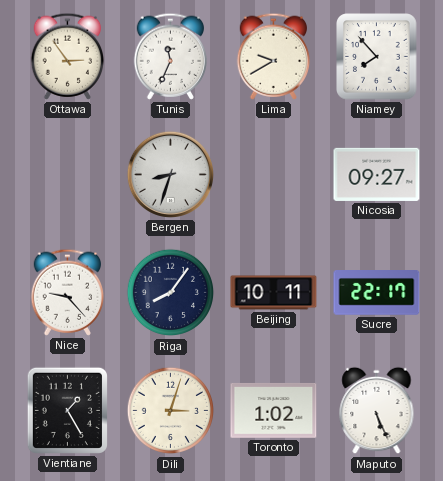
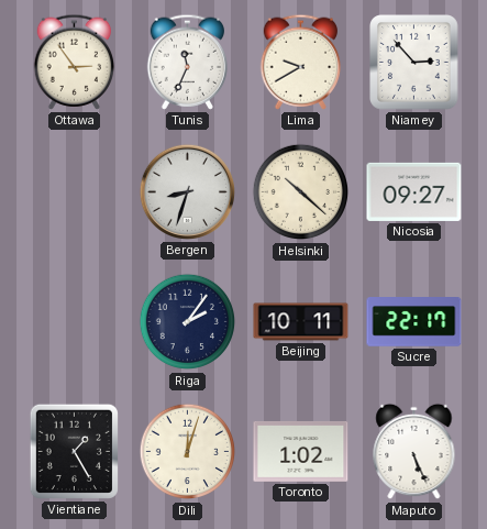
Niamey: 7:53 -> 2:53 (414, 63)
Helsinki: none -> 10:22 (301, 192)
Nice: 9:23 -> none (68, 292)
Riga: 8:06 -> 2:06 (188, 322)
Dili: 3:03 -> 12:03 (188, 452)
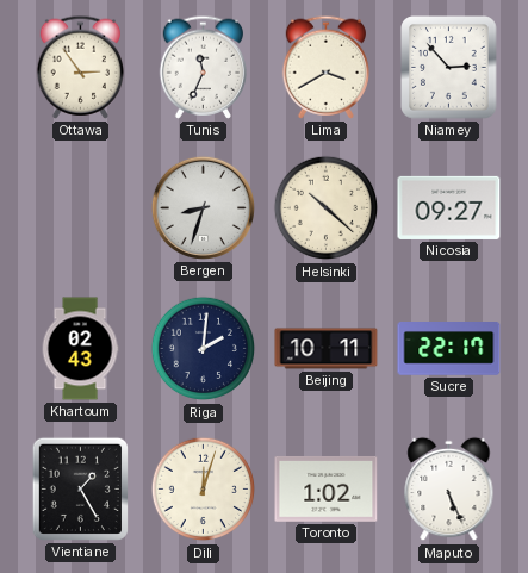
Lima: 9:40 -> 3:40 (327, 67)
Khartoum: none -> 02:43 (80, 349)
Riga: 2:06 -> 2:01 (204, 349)
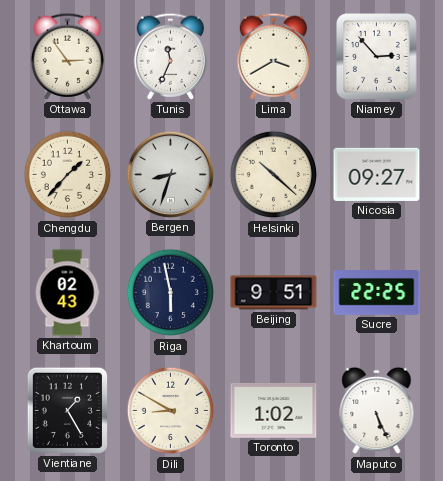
Chengdu: none -> 1:37 (68, 175)
Riga: 2:01 -> 5:58 (171, 293)
Beijing: 10:11 -> 9:51 (274, 293)
Sucre: 22:17 -> 22:25 (377, 293)
Dili: 12:03 -> 8:50 (171, 411)
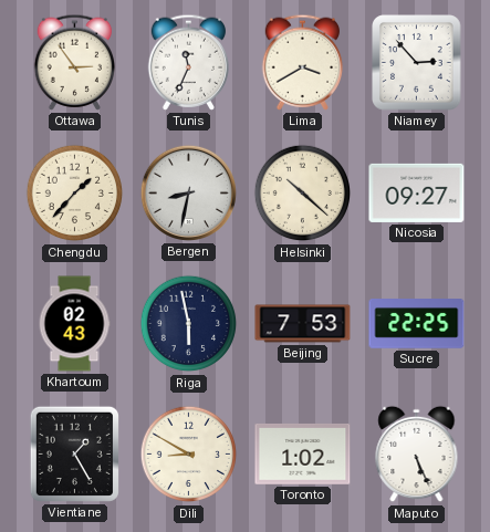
Bergen: 8:33 -> 8:32 (188, 192)
Beijing: 9:51 -> 7:53 (303, 324)
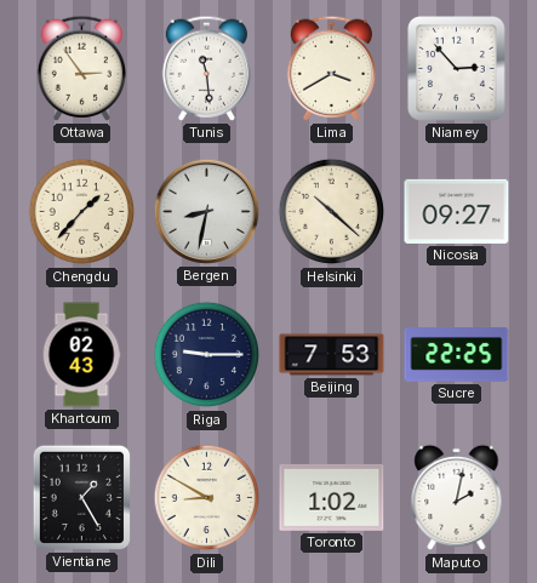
Tunis: 11:34 -> 11:29 (207, 68)
Riga: 5:58 -> 9:15 (207, 355)
Maputo: 5:26 -> 2:02 (457, 498)
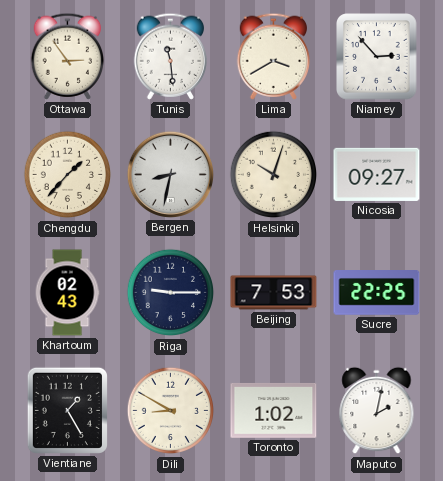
Helsinki: 10:22 -> 10:03 (274, 175)
